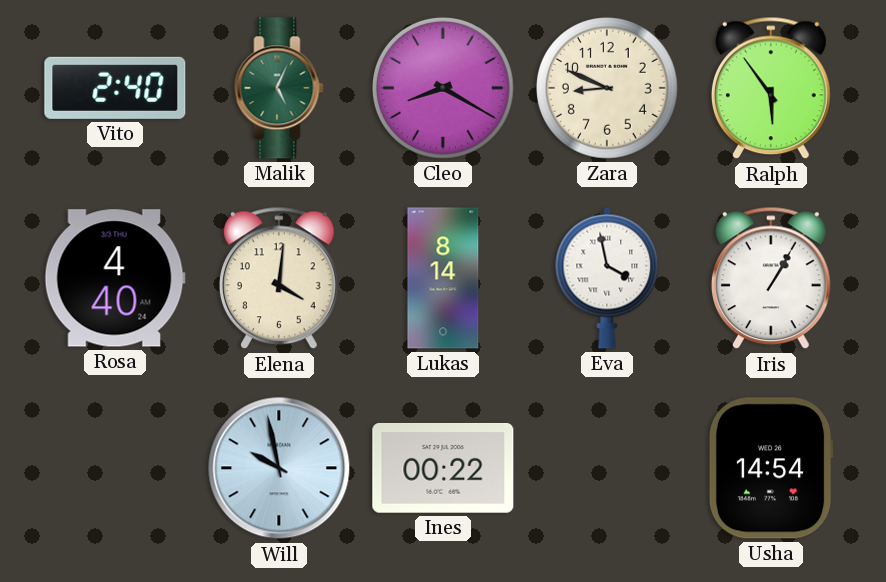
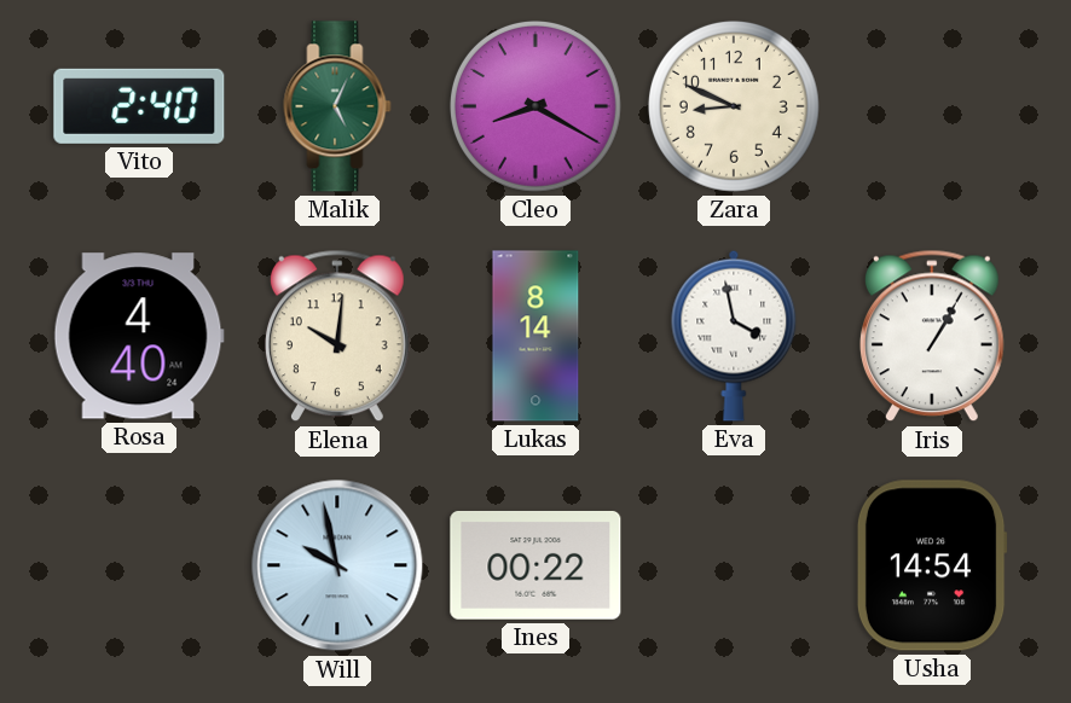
Ralph: 5:54 -> none (771, 88)
Elena: 4:01 -> 10:01 (337, 336)
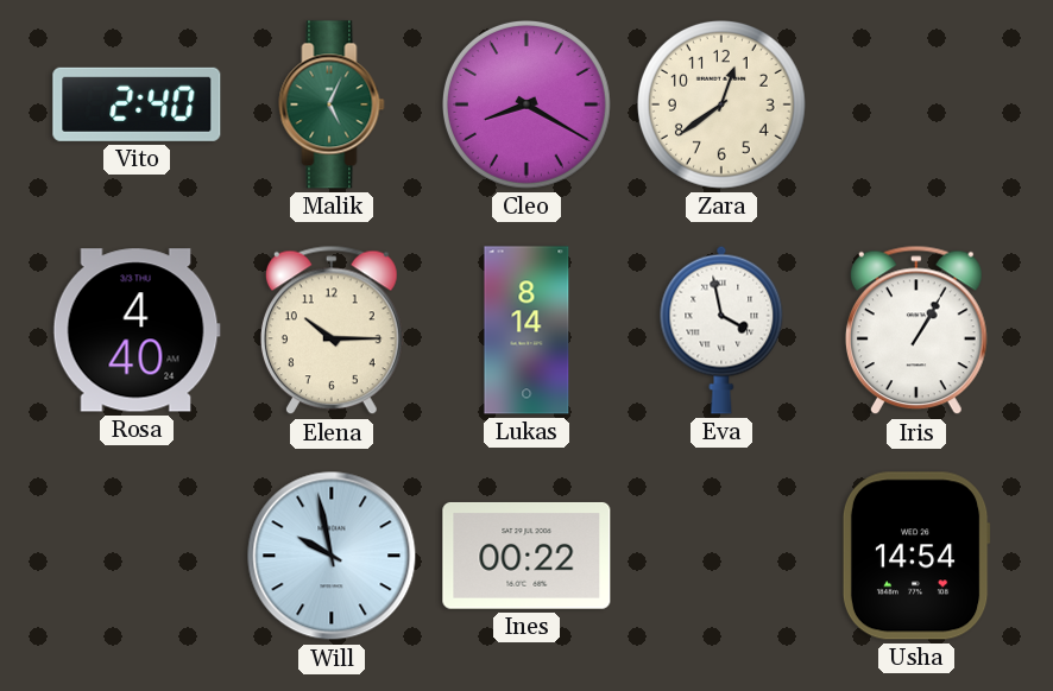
Zara: 8:49 -> 12:39 (721, 104)
Elena: 10:01 -> 10:15 (332, 330)
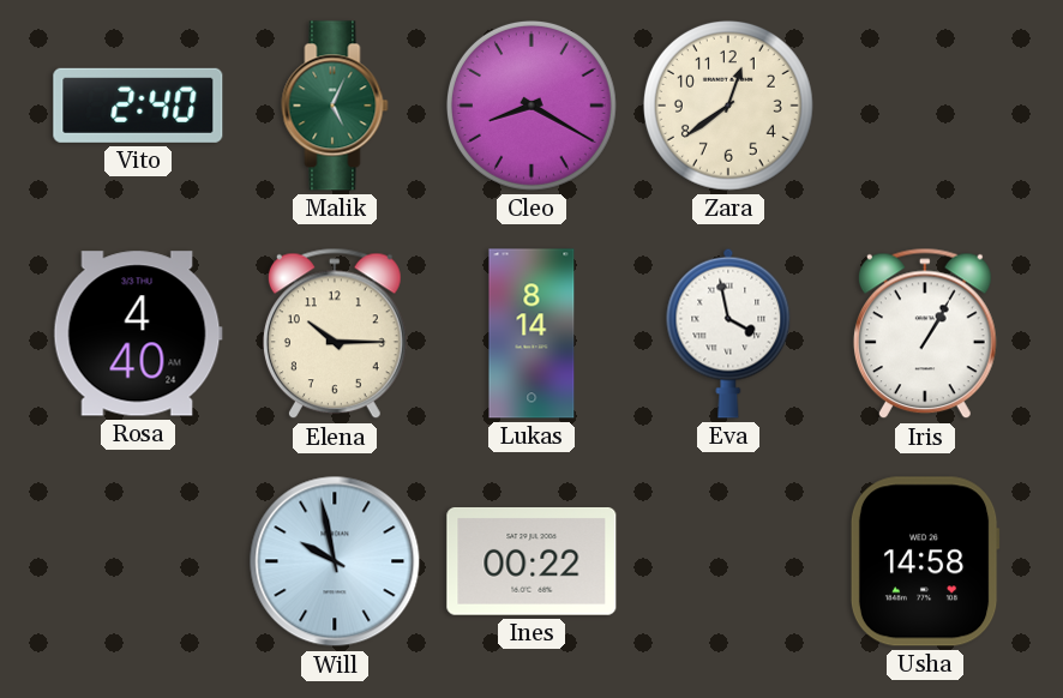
Usha: 14:54 -> 14:58 (925, 561)
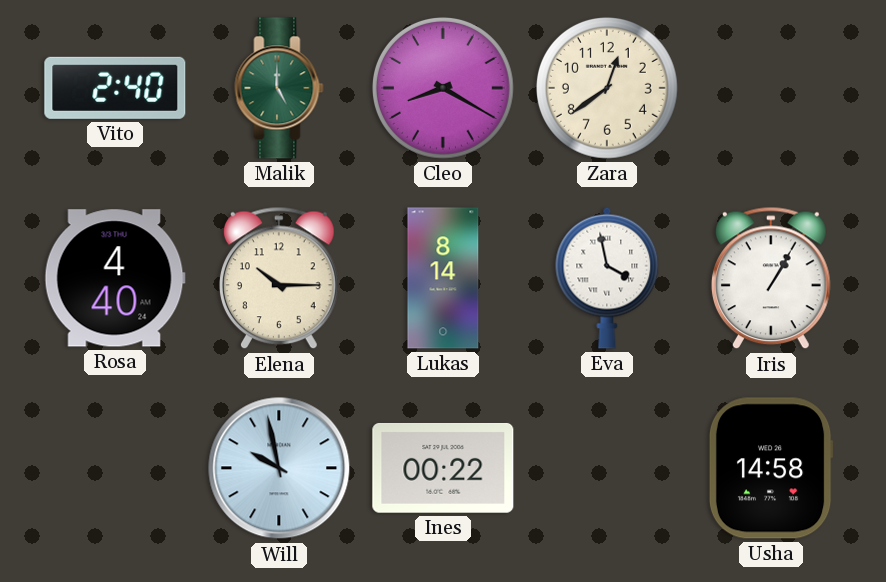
Malik: 5:04 -> 5:00 (279, 88)
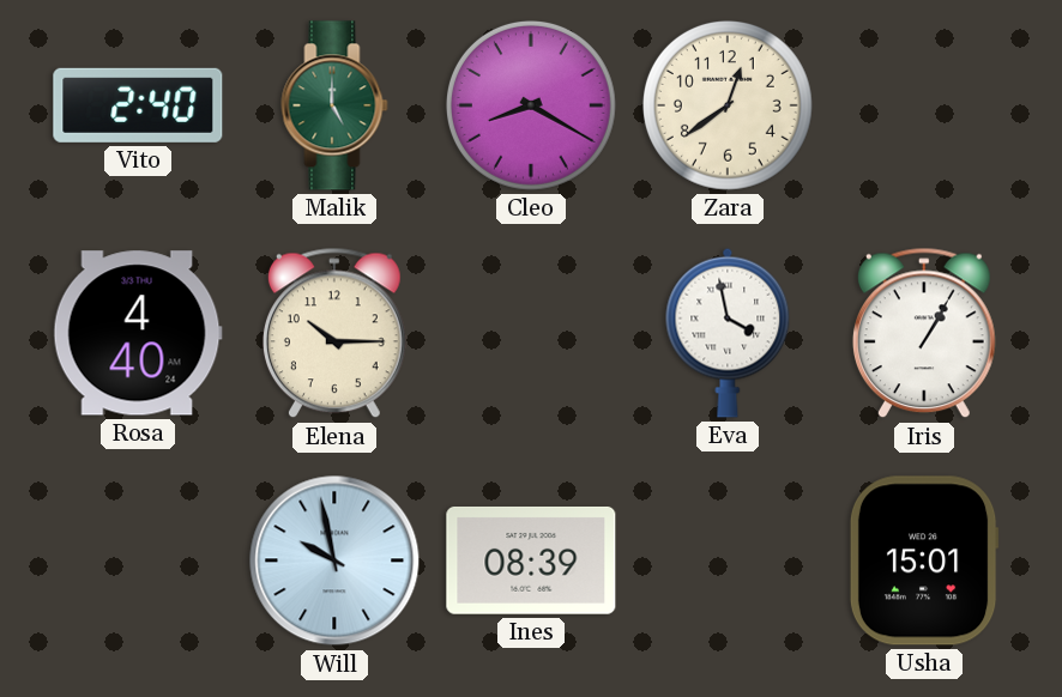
Lukas: 8:14 -> none (443, 278)
Ines: 00:22 -> 08:39 (531, 560)
Usha: 14:58 -> 15:01 (924, 560)
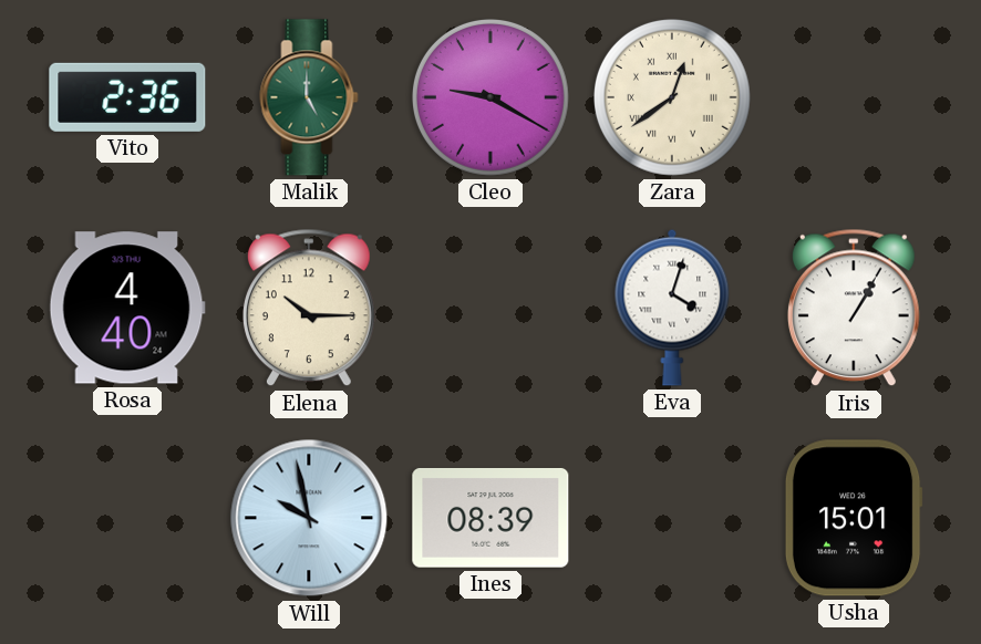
Vito: 2:40 -> 2:36 (127, 97)
Cleo: 8:20 -> 9:20 (491, 97)
Zara numerals: Arabic -> Roman (672, 97)
Eva: 3:58 -> 4:03 (672, 308)
